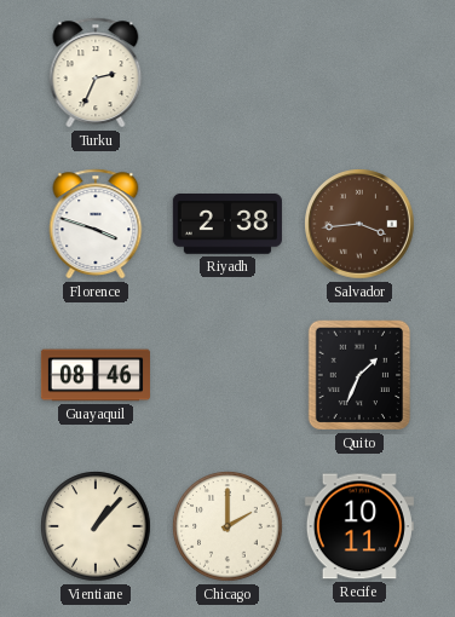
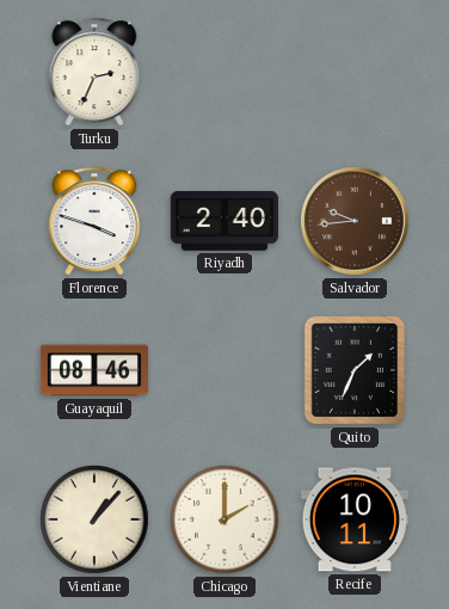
Riyadh: 2:38 -> 2:40 (224, 221)
Salvador: 3:44 -> 9:44 (355, 221)
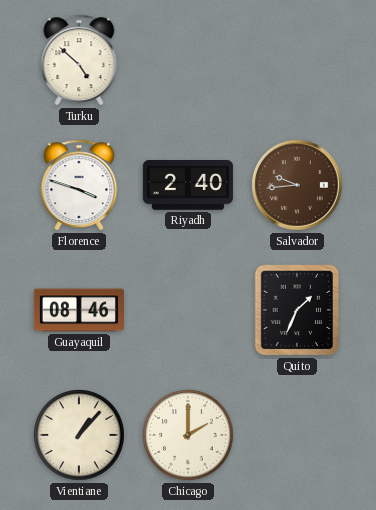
Turku: 2:34 -> 4:52 (79, 60)
Recife: 10:11 -> none (355, 519)
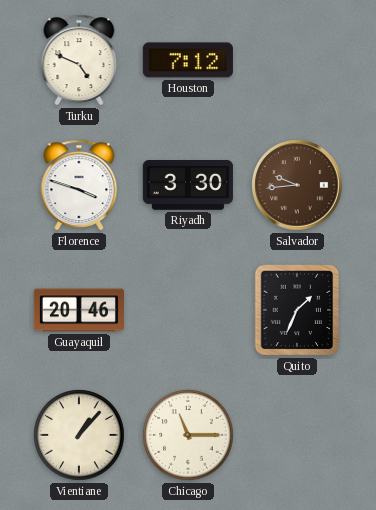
Turku: 4:52 -> 4:49 (79, 60)
Houston: none -> 7:12 (188, 60)
Riyadh: 2:40 -> 3:30 (188, 185)
Guayaquil: 08:46 -> 20:46 (79, 310)
Chicago: 2:00 -> 11:15 (188, 435)
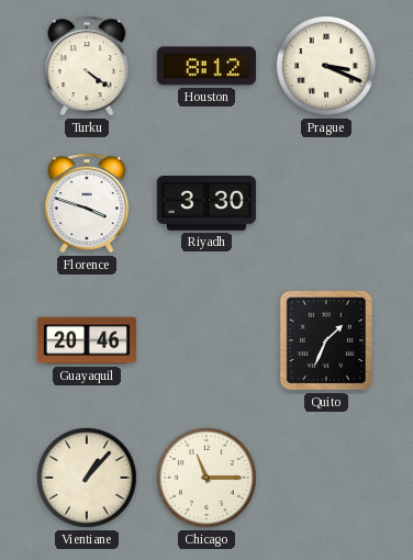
Turku: 4:49 -> 4:21 (87, 66)
Houston: 7:12 -> 8:12 (206, 66)
Prague: none -> 3:19 (326, 66)
Salvador: 9:44 -> none (297, 185)
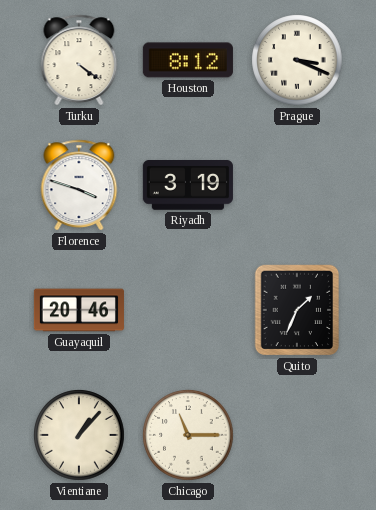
Riyadh: 3:30 -> 3:19 (188, 185)
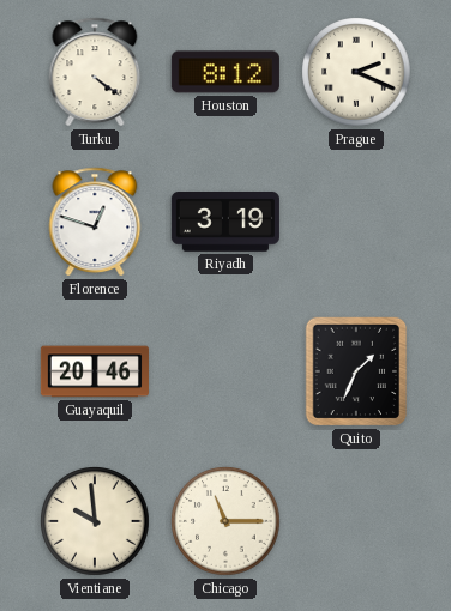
Prague: 3:19 -> 2:19 (356, 72)
Florence: 3:48 -> 12:48 (95, 222)
Vientiane: 1:07 -> 9:59 (95, 521)
